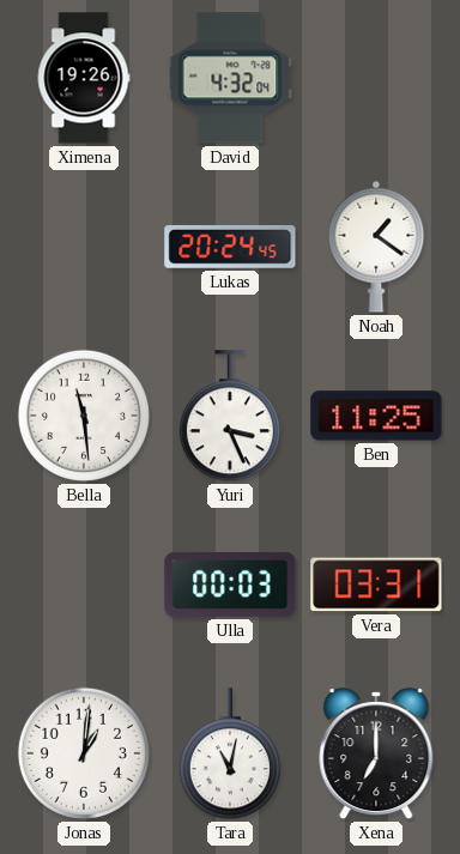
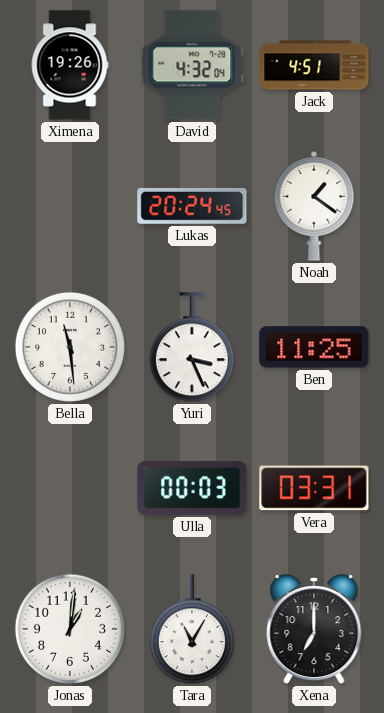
Jack: none -> 4:51 (314, 65)
Tara: 11:02 -> 11:05 (192, 630)
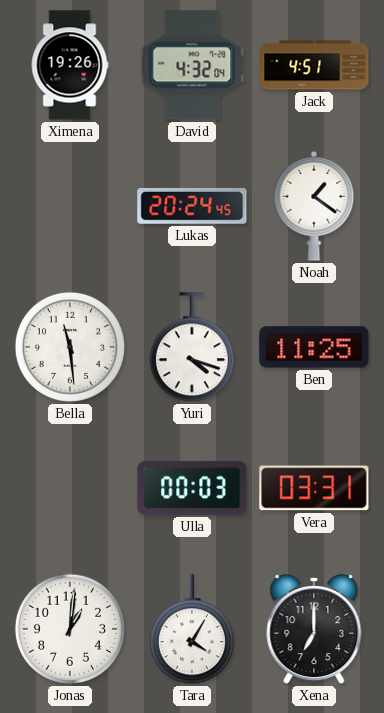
Yuri: 3:26 -> 4:18 (192, 348)
Tara: 11:05 -> 4:05 (192, 630)
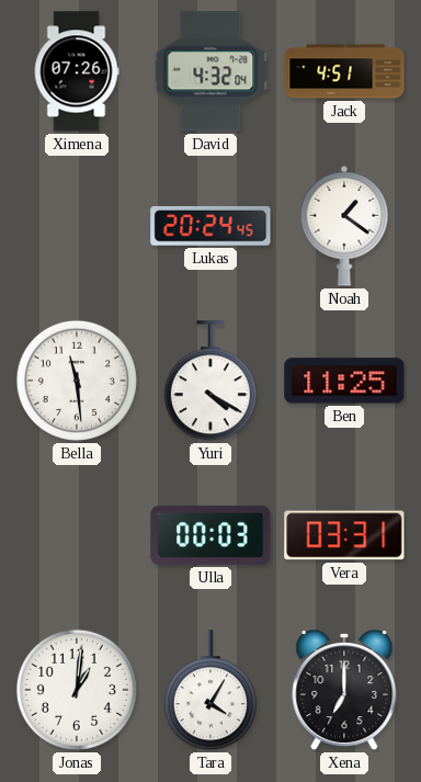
Ximena: 19:26 -> 07:26 (77, 71)
Yuri: 4:18 -> 4:20 (210, 382)
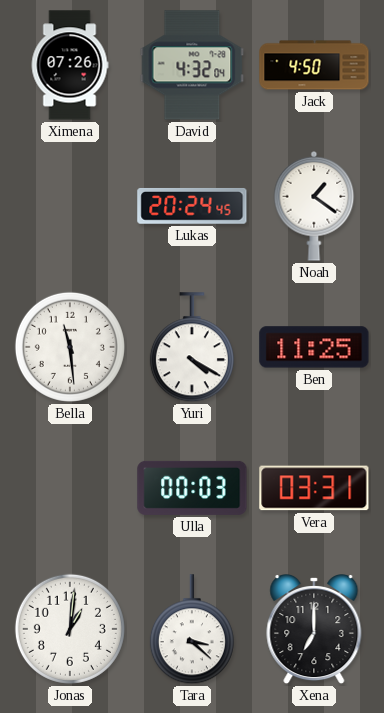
Jack: 4:51 -> 4:50 (314, 65)
Tara: 4:05 -> 3:22 (192, 630)
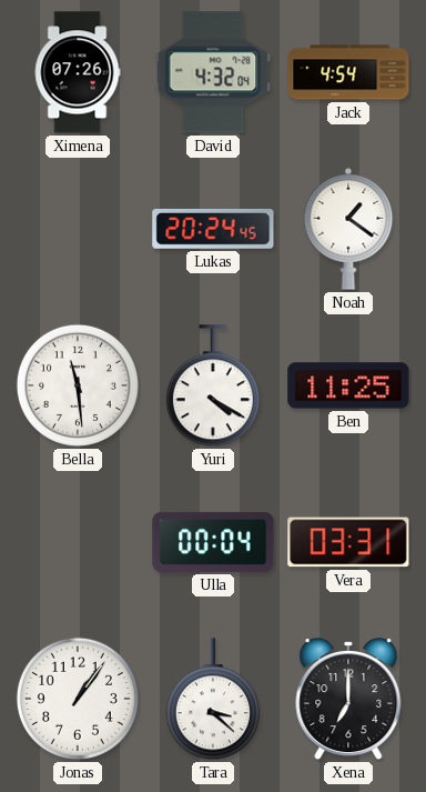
Jack: 4:50 -> 4:54 (348, 72)
Ulla: 00:03 -> 00:04 (213, 542)
Jonas: 1:01 -> 1:06 (78, 699)
